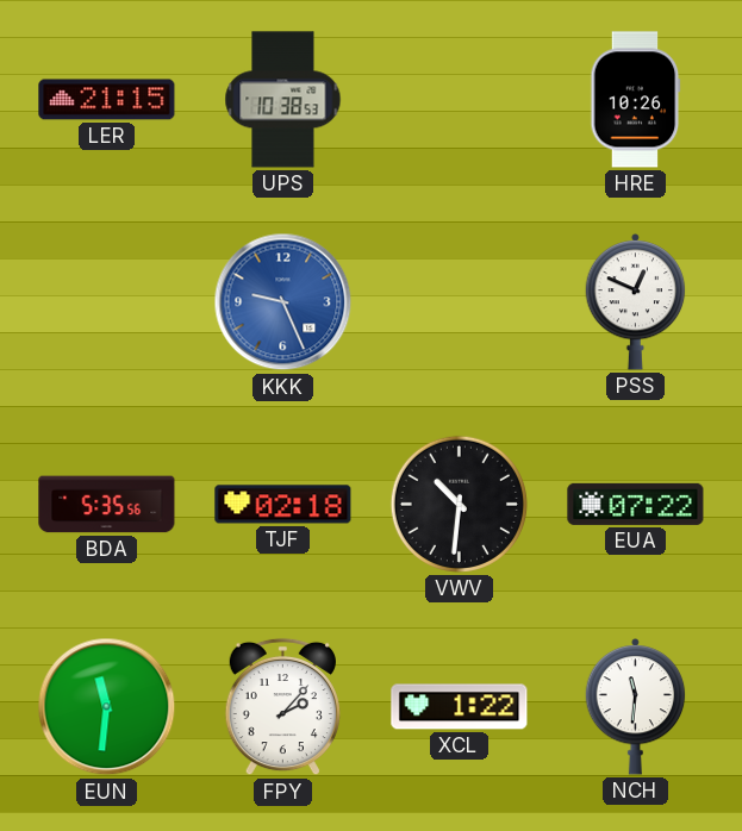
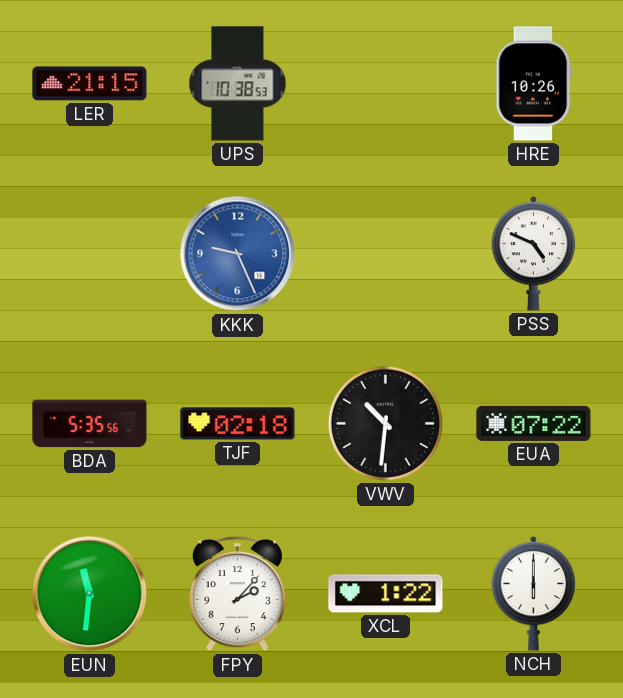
PSS: 12:49 -> 4:49 (534, 253)
NCH: 11:31 -> 6:00 (534, 593)
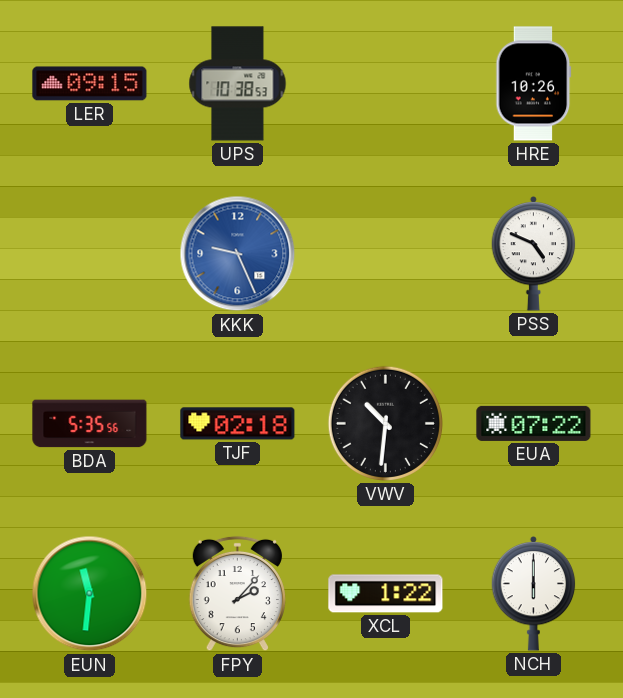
LER: 21:15 -> 09:15 (90, 84)
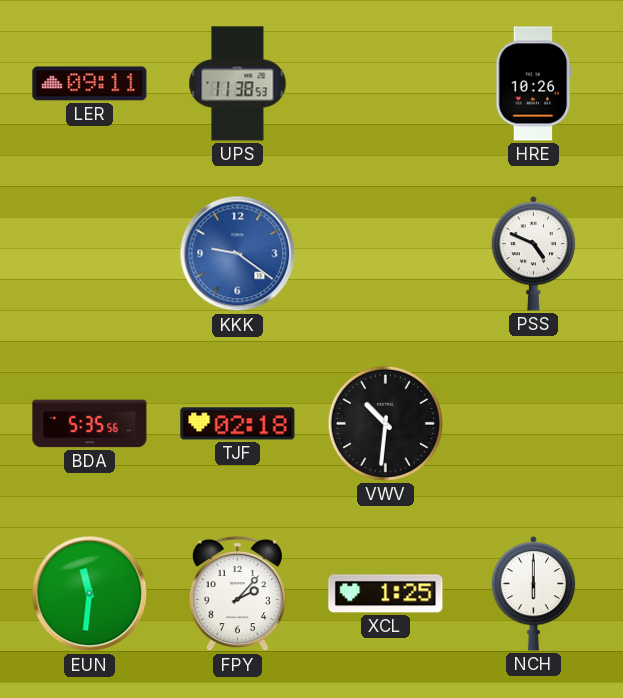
LER: 09:15 -> 09:11 (90, 84)
UPS: 10:38 -> 11:38 (238, 84)
KKK: 9:26 -> 9:21 (238, 254)
EUA: 07:22 -> none (534, 423)
XCL: 1:22 -> 1:25 (386, 594)
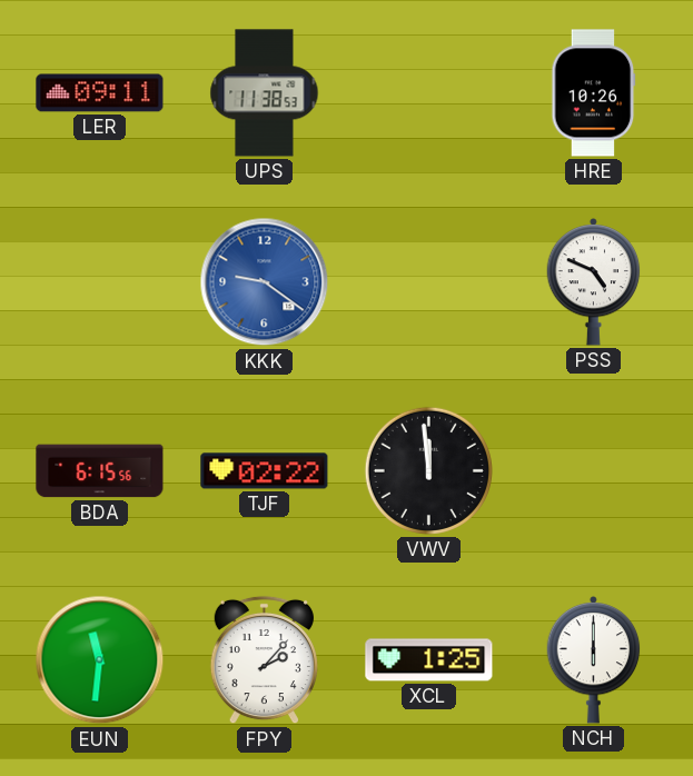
BDA: 5:35 -> 6:15 (100, 471)
TJF: 02:18 -> 02:22 (265, 471)
VWV: 10:31 -> 11:59 (428, 470)
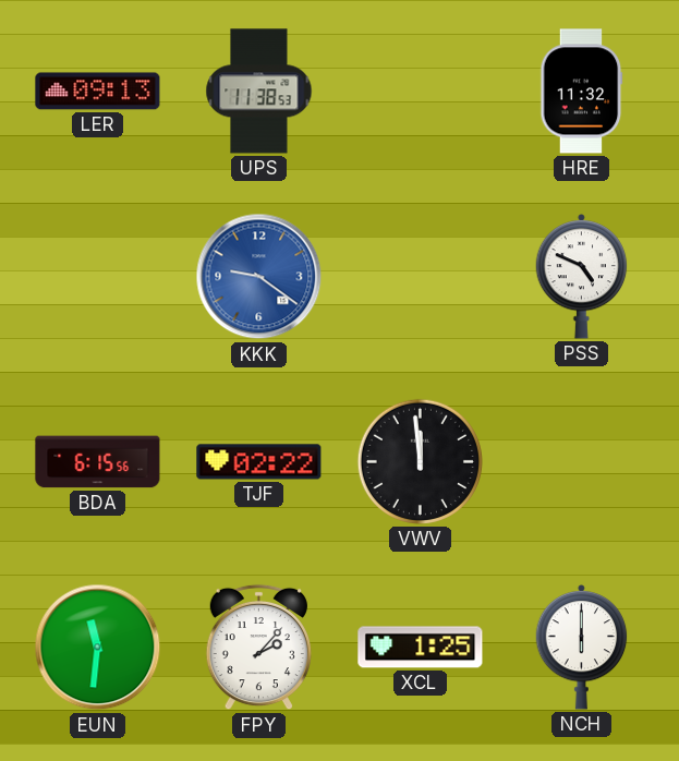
LER: 09:11 -> 09:13 (98, 92)
HRE: 10:26 -> 11:32 (582, 92)
